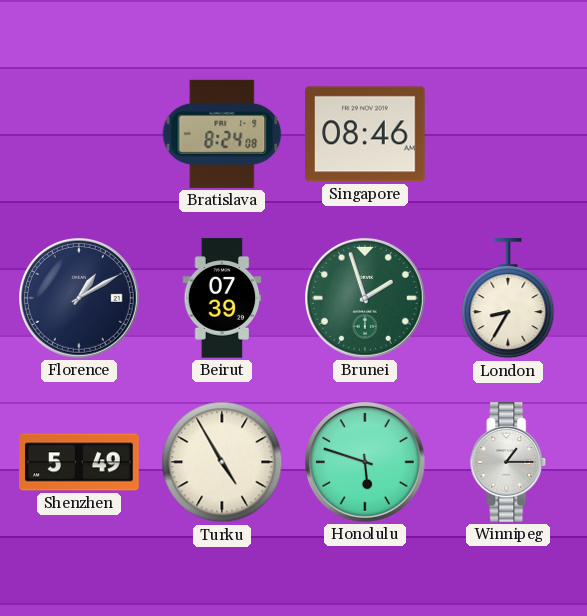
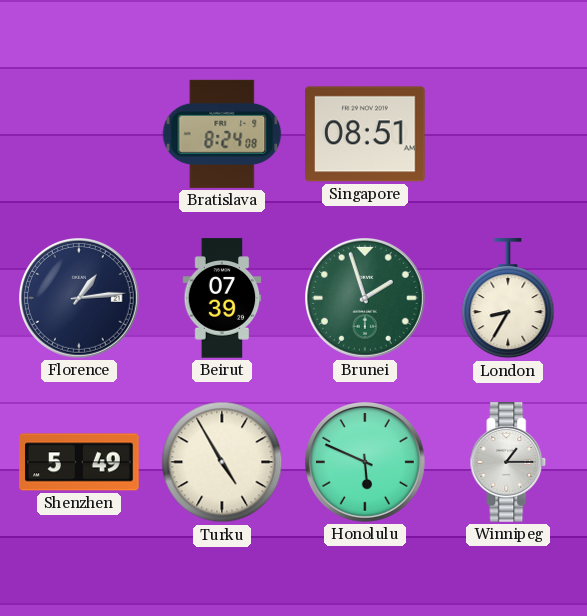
Singapore: 08:46 -> 08:51 (365, 134)
Florence: 1:10 -> 1:14 (80, 299)
Honolulu: 5:48 -> 5:49 (366, 463)
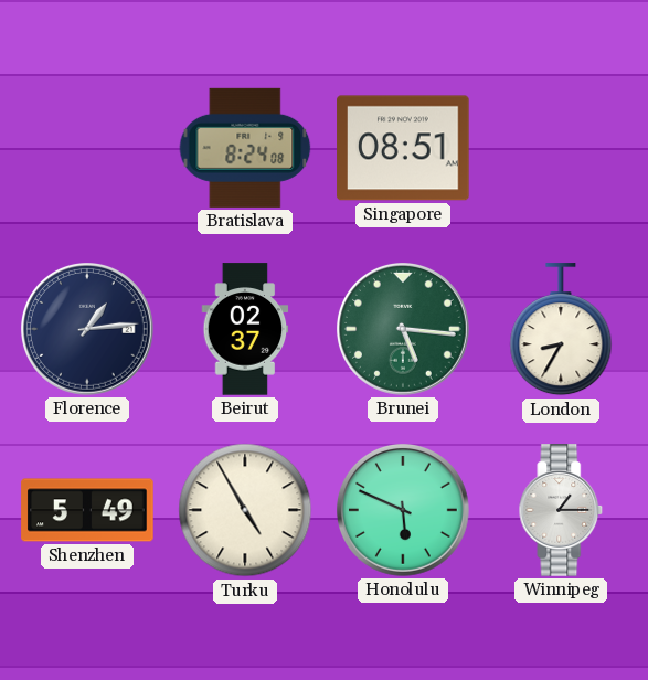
Beirut: 07:39 -> 02:37 (245, 329)
Brunei: 1:57 -> 5:16 (404, 330)
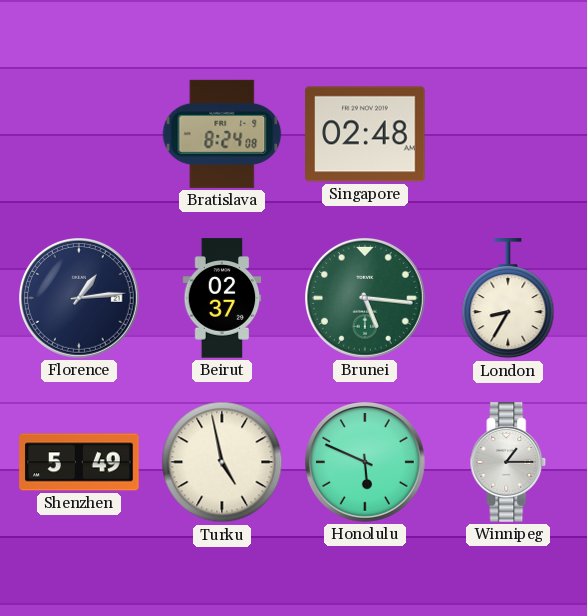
Singapore: 08:51 -> 02:48 (365, 134)
Turku: 4:55 -> 4:58 (222, 462)
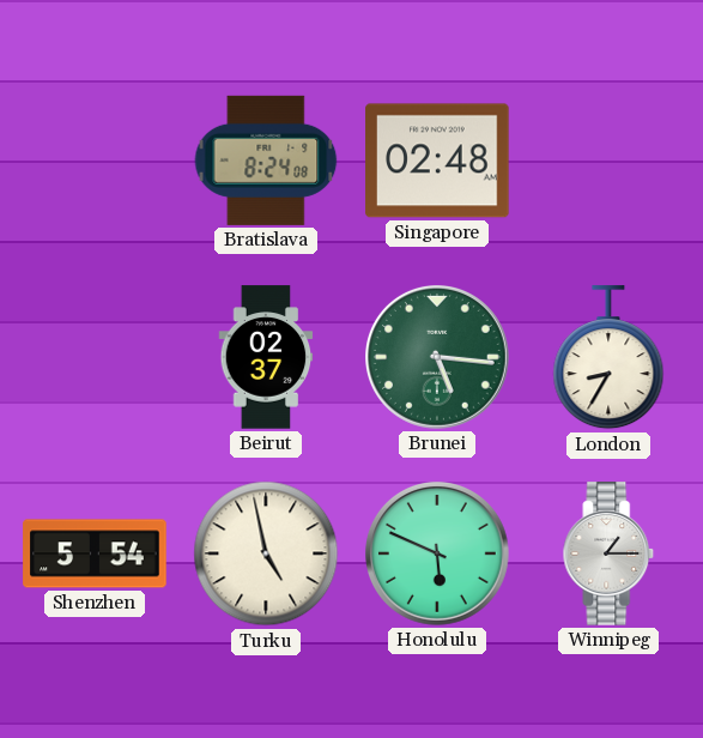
Florence: 1:14 -> none (80, 299)
Shenzhen: 5:49 -> 5:54 (95, 553)
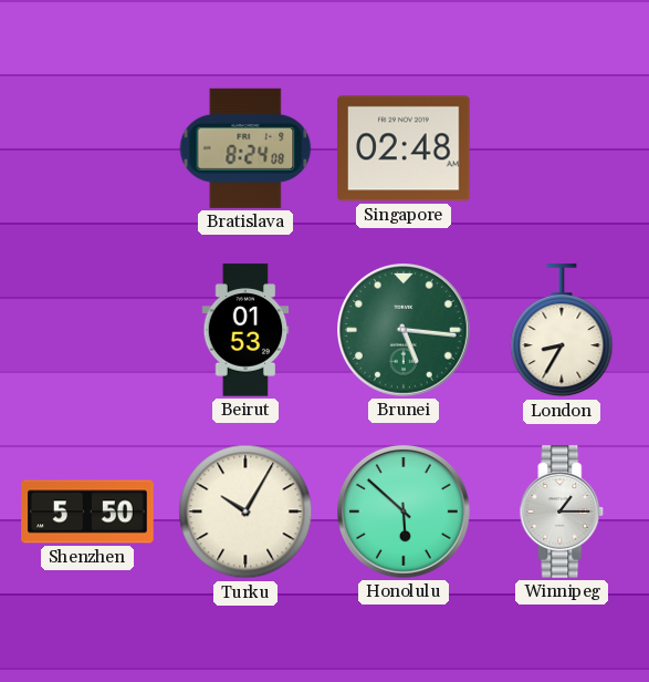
Beirut: 02:37 -> 01:53 (245, 330)
Shenzhen: 5:54 -> 5:50 (87, 512)
Turku: 4:58 -> 10:05 (245, 512)
Honolulu: 5:49 -> 5:52 (405, 513)
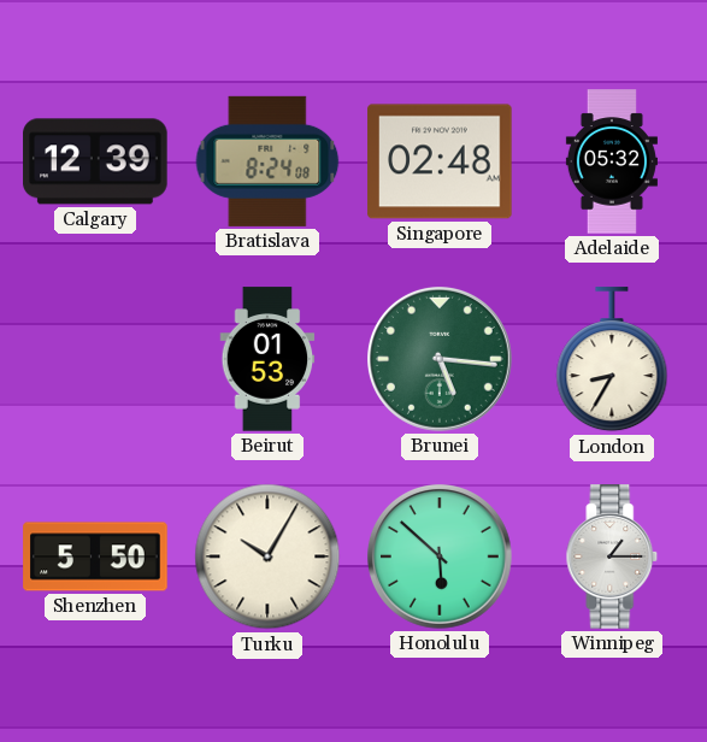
Calgary: none -> 12:39 (95, 161)
Adelaide: none -> 05:32 (612, 161)
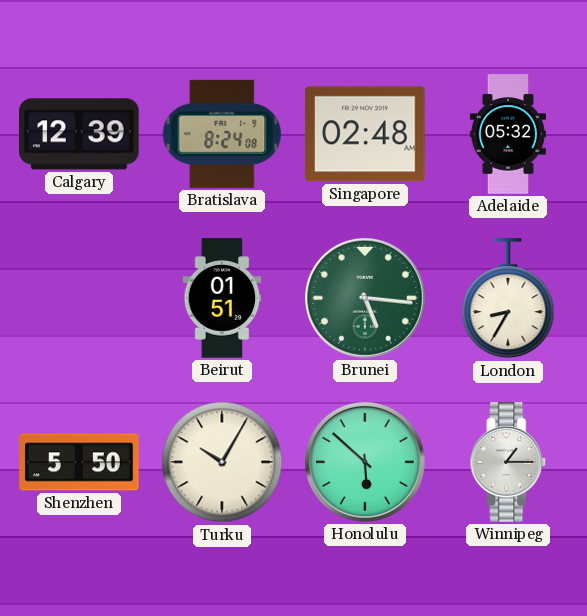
Beirut: 01:53 -> 01:51 (222, 298)
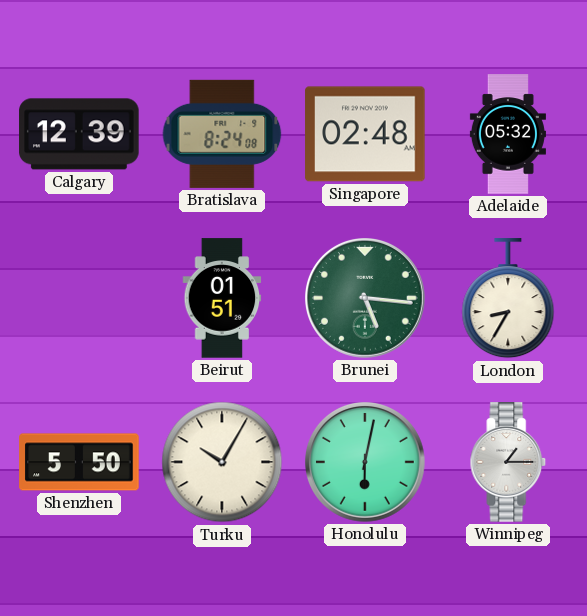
Honolulu: 5:52 -> 6:02 (366, 463)
